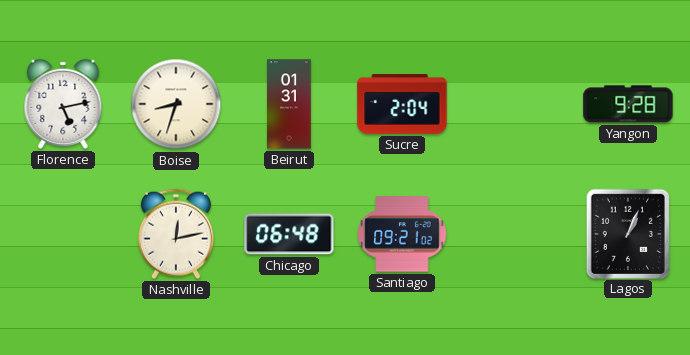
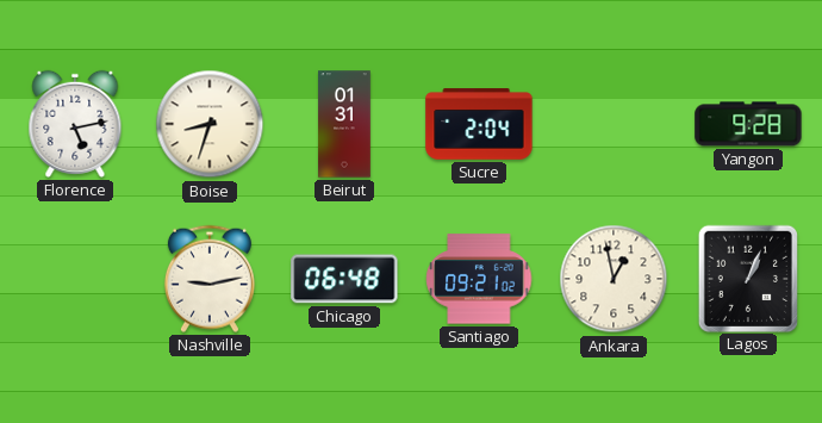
Nashville: 12:13 -> 9:13 (210, 279)
Ankara: none -> 12:58 (614, 279)
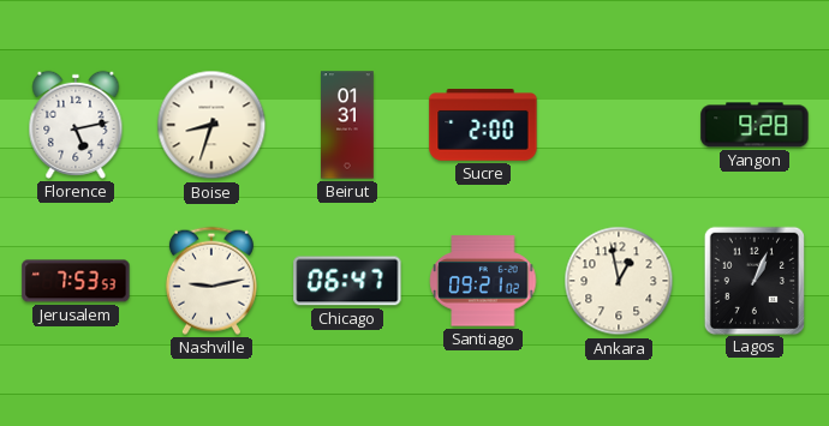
Sucre: 2:04 -> 2:00 (483, 125)
Jerusalem: none -> 7:53 (76, 281)
Chicago: 06:48 -> 06:47 (347, 281)
